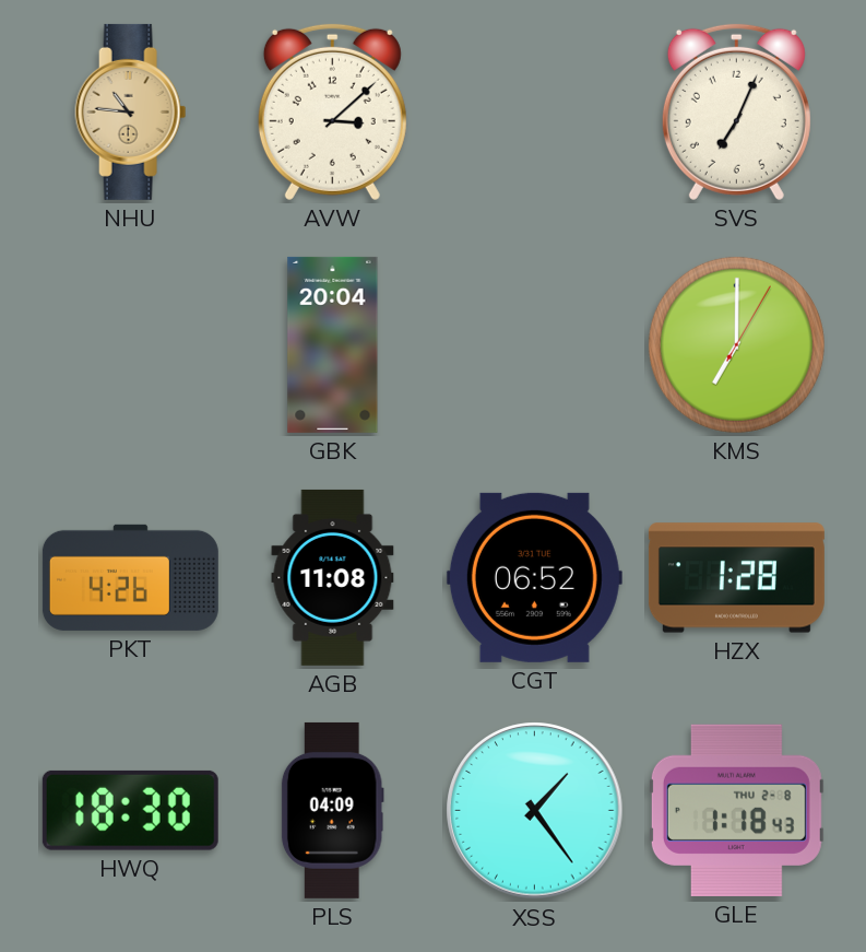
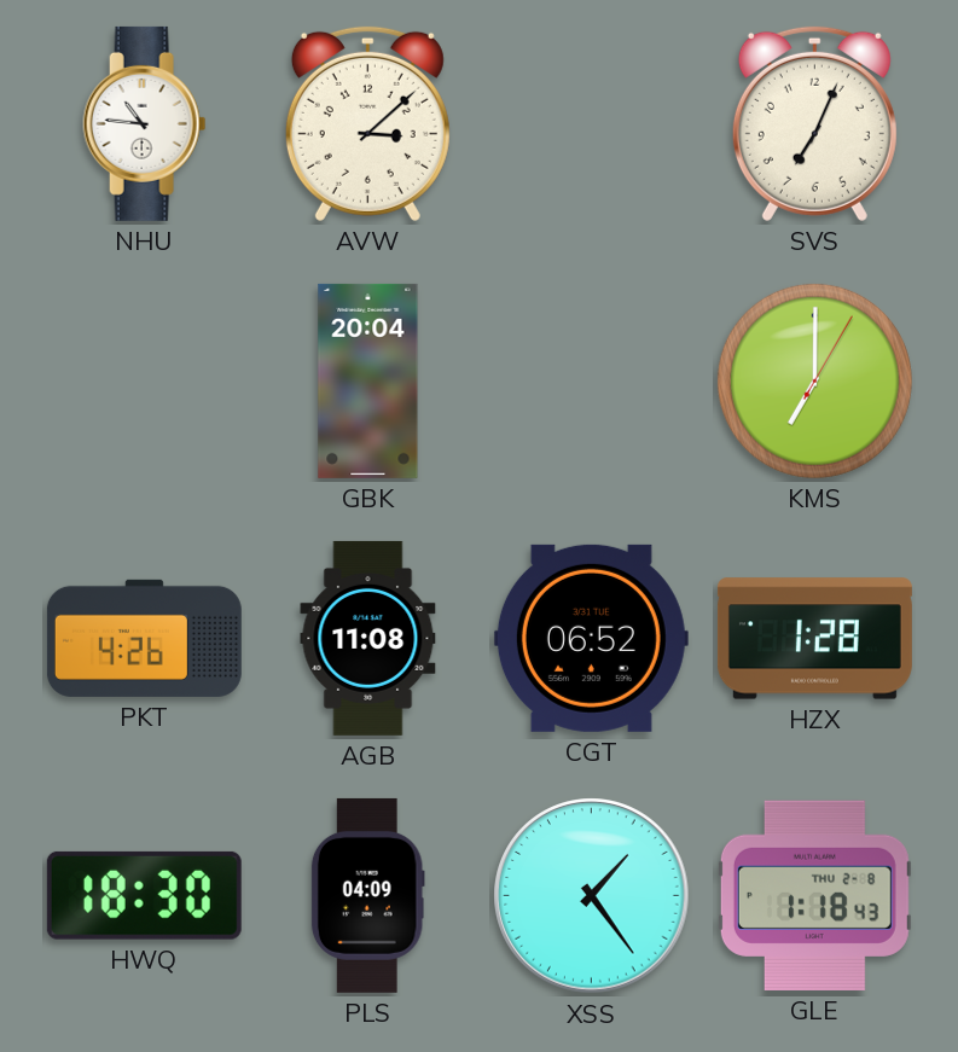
NHU dial: champagne -> white (145, 123)
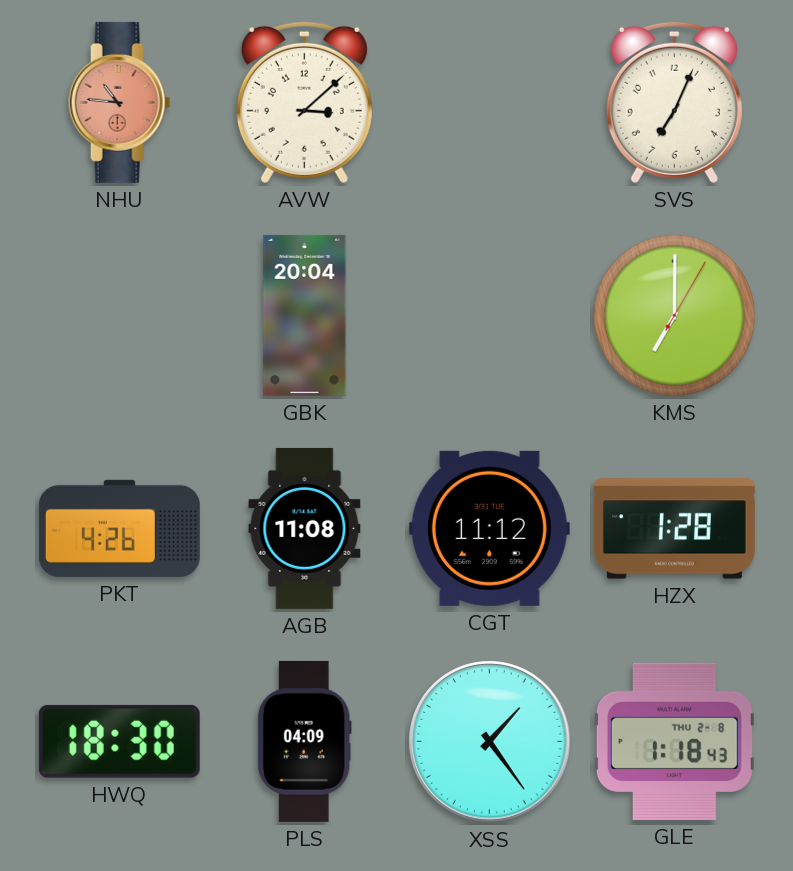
NHU dial: white -> salmon (120, 102)
CGT: 06:52 -> 11:12 (489, 528)
